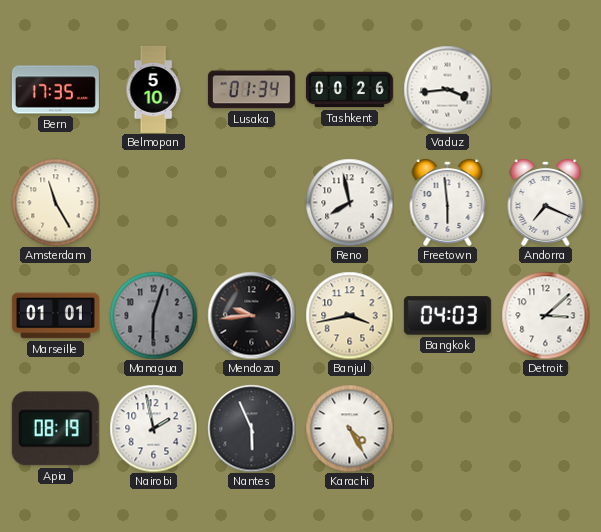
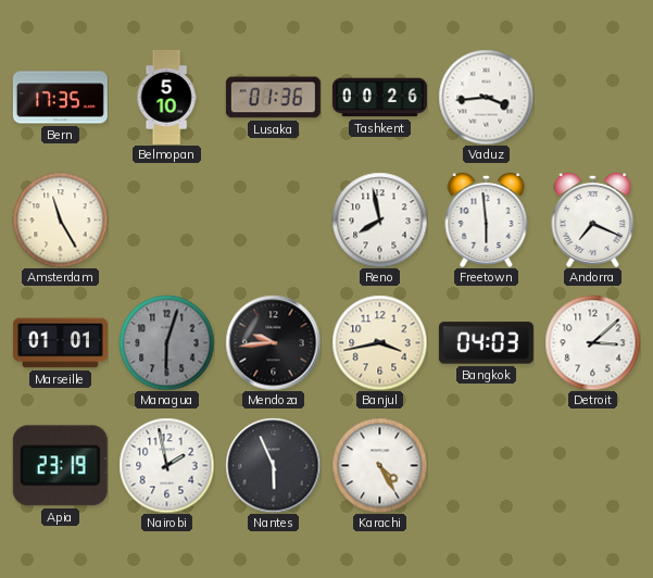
Lusaka: 01:34 -> 01:36 (273, 98)
Apia: 08:19 -> 23:19 (60, 466)
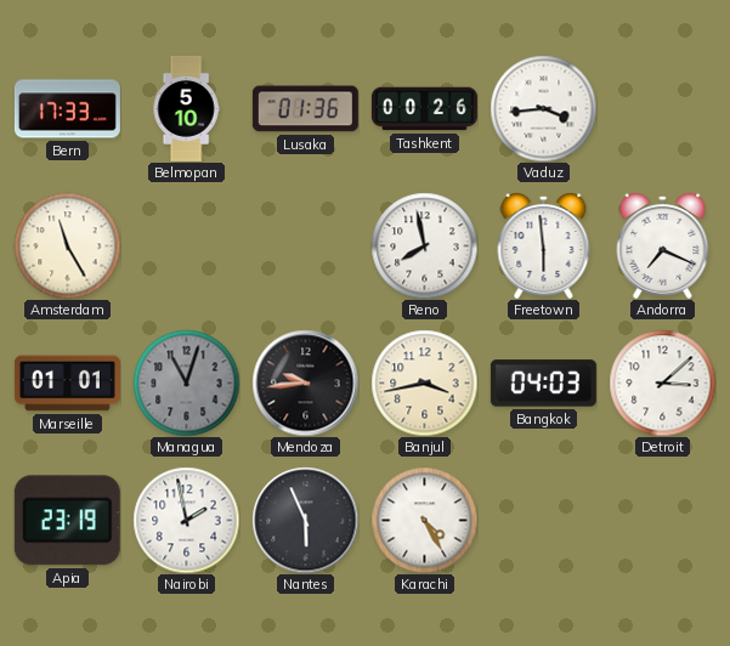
Bern: 17:35 -> 17:33 (67, 109)
Managua: 6:03 -> 11:03 (186, 382)
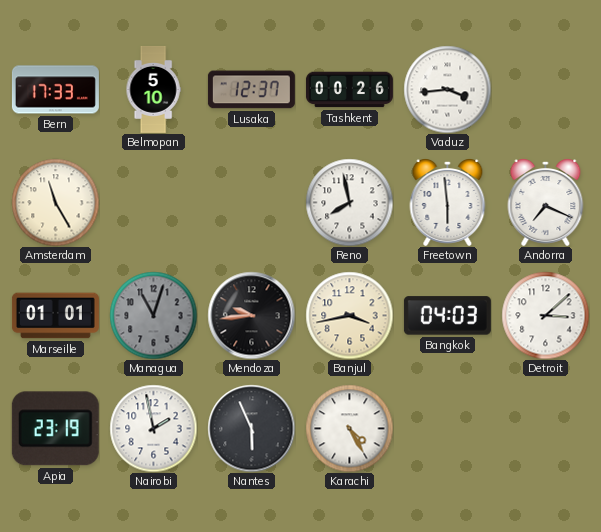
Lusaka: 01:36 -> 12:37 (251, 90)
